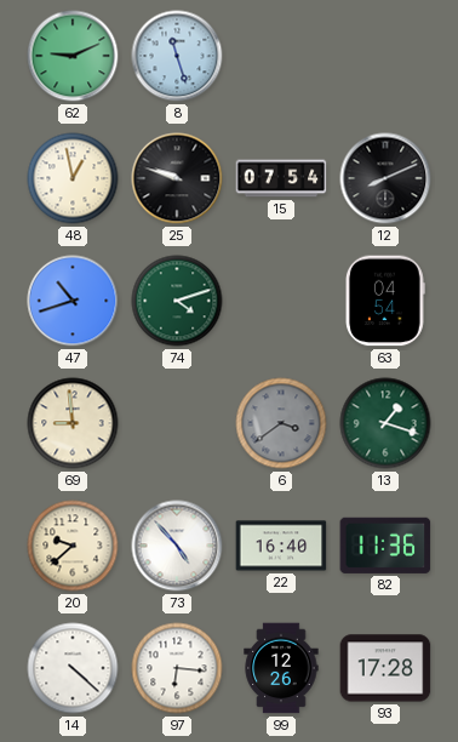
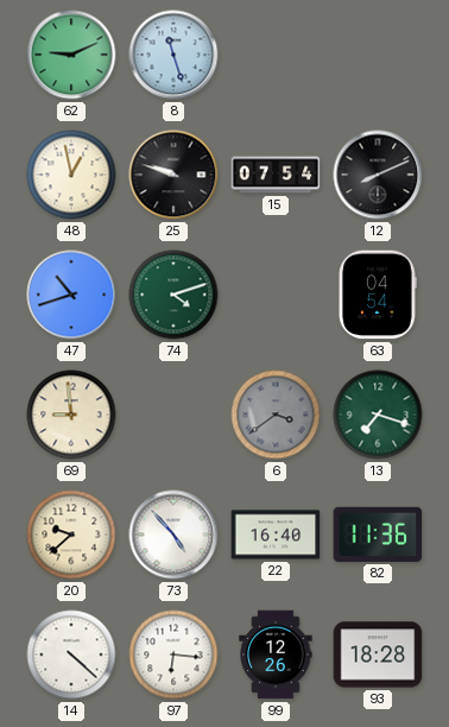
13: 1:18 -> 7:18 (378, 415)
93: 17:28 -> 18:28 (378, 655)
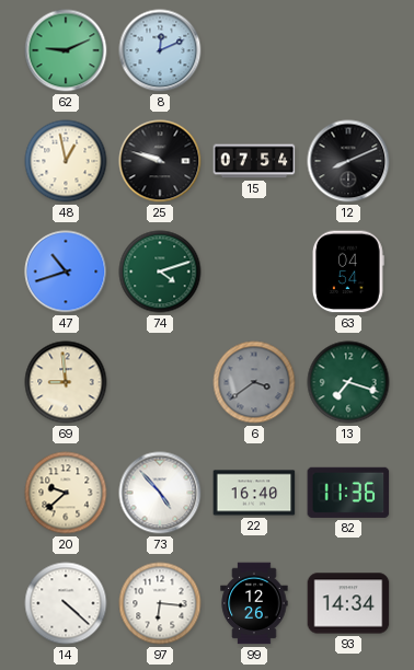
8: 11:27 -> 12:11 (160, 50)
93: 18:28 -> 14:34 (348, 603)
